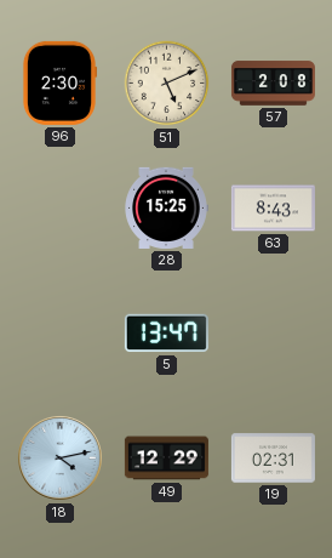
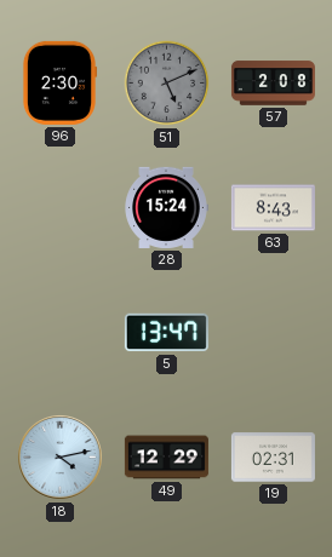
51 dial: cream -> grey (167, 84)
28: 15:25 -> 15:24 (166, 207)
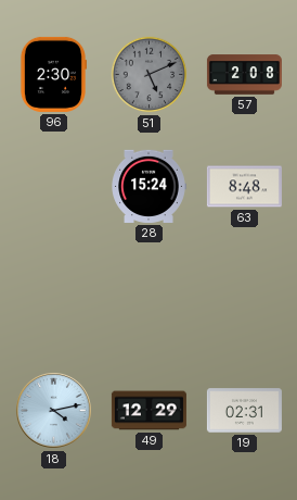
63: 8:43 -> 8:48 (244, 187)
5: 13:47 -> none (166, 333)
